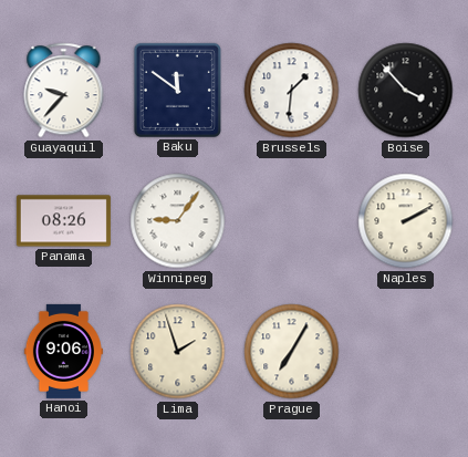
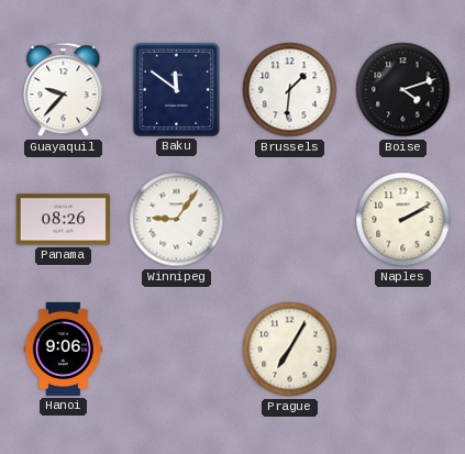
Boise: 3:53 -> 4:12 (403, 90)
Lima: 1:57 -> none (178, 352)
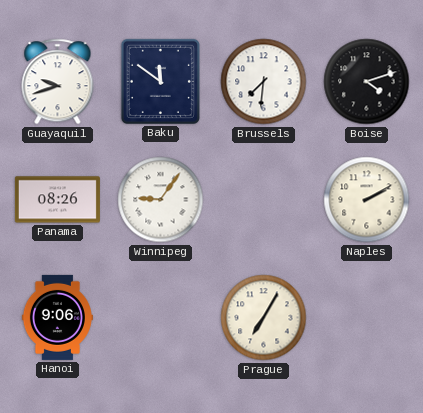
Guayaquil: 9:37 -> 9:42 (58, 82)
Brussels: 1:31 -> 7:31 (264, 82)
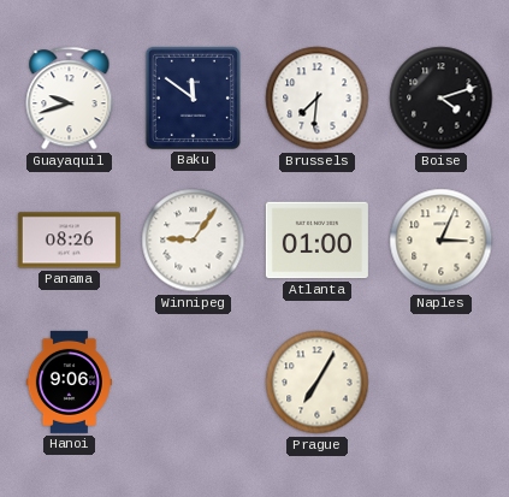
Atlanta: none -> 01:00 (316, 241)
Naples: 2:10 -> 3:04 (442, 241)
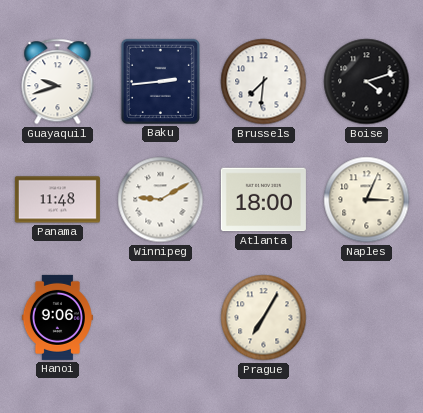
Baku: 11:51 -> 2:44 (160, 81)
Panama: 08:26 -> 11:48 (57, 200)
Winnipeg: 9:06 -> 9:10 (161, 200)
Atlanta: 01:00 -> 18:00 (263, 200)
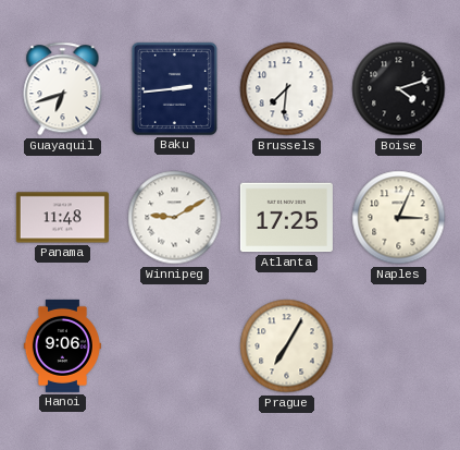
Guayaquil: 9:42 -> 6:42 (63, 89)
Atlanta: 18:00 -> 17:25 (286, 218)
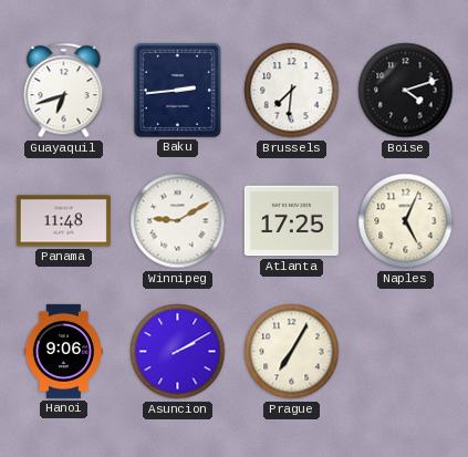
Naples: 3:04 -> 5:04 (406, 221)
Asuncion: none -> 2:10 (178, 352)
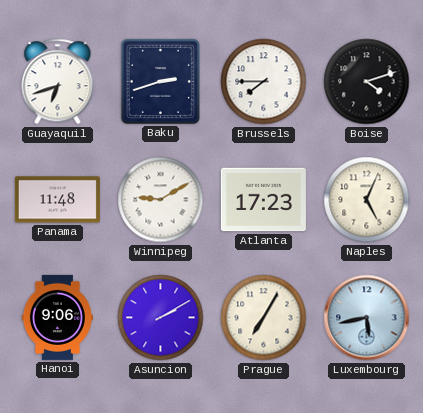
Baku: 2:44 -> 2:42 (160, 81)
Brussels: 7:31 -> 7:45 (264, 82)
Atlanta: 17:25 -> 17:23 (263, 200)
Luxembourg: none -> 5:43 (367, 318)
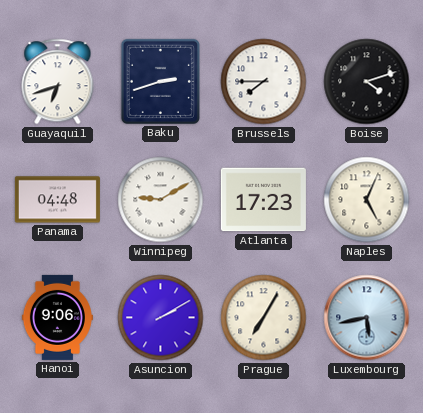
Panama: 11:48 -> 04:48 (57, 200)
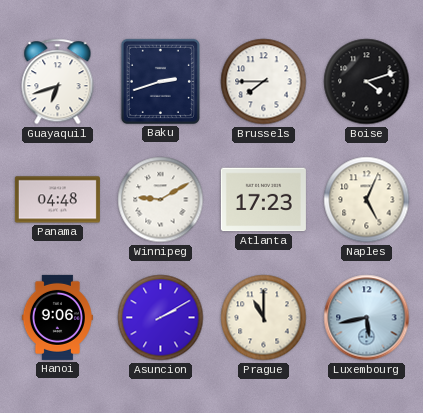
Prague: 7:05 -> 11:00 (264, 318)
